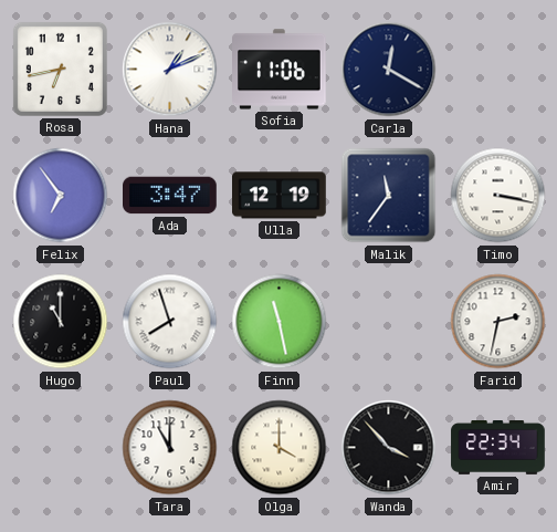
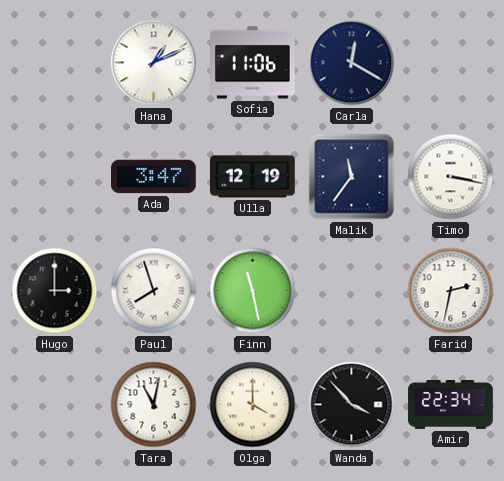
Rosa: 6:43 -> none (60, 69)
Felix: 6:54 -> none (61, 196)
Hugo: 11:00 -> 3:00 (55, 291)
Tara: 11:00 -> 11:02 (154, 405)
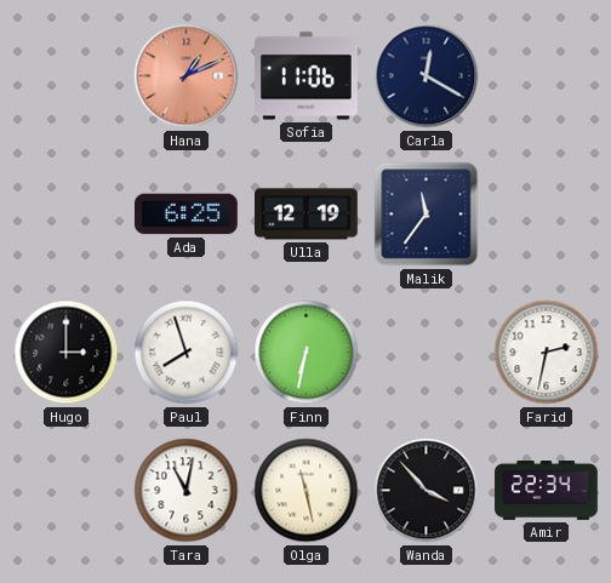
Hana dial: white -> salmon (187, 76)
Ada: 3:47 -> 6:25 (187, 215)
Timo: 3:17 -> none (451, 177)
Finn: 11:28 -> 6:32 (307, 353)
Olga: 4:00 -> 11:28 (307, 491)
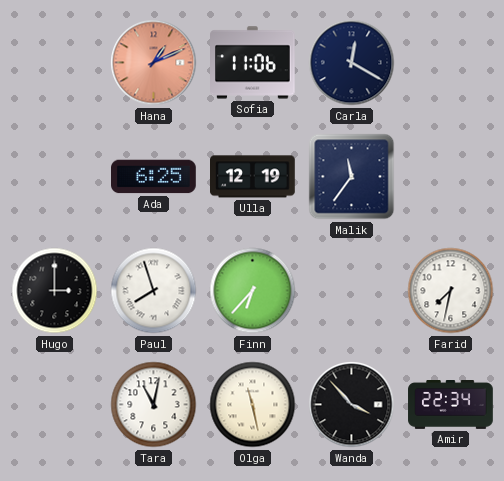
Finn: 6:32 -> 6:37 (253, 291)
Farid: 2:32 -> 7:32 (451, 291)
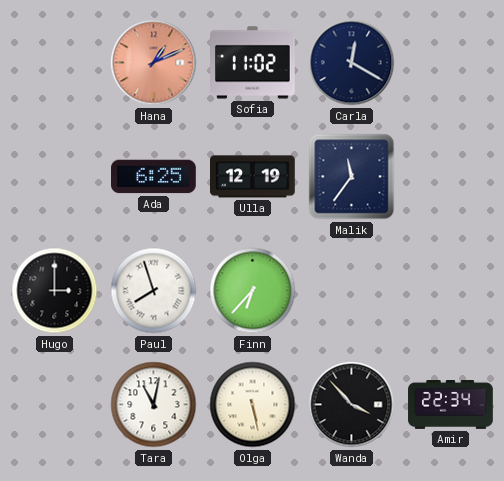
Sofia: 11:06 -> 11:02 (253, 63)
Farid: 7:32 -> none (451, 291)
Olga: 11:28 -> 5:28 (253, 405)
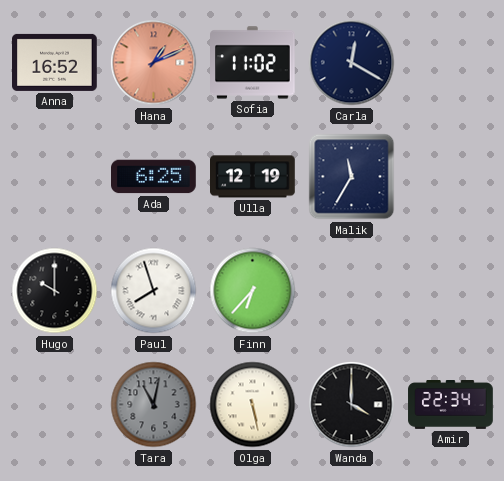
Anna: none -> 16:52 (55, 62)
Malik: 11:36 -> 11:35 (352, 177)
Hugo: 3:00 -> 10:00 (55, 291)
Tara dial: white -> grey (154, 405)
Wanda: 3:53 -> 4:00 (352, 405)
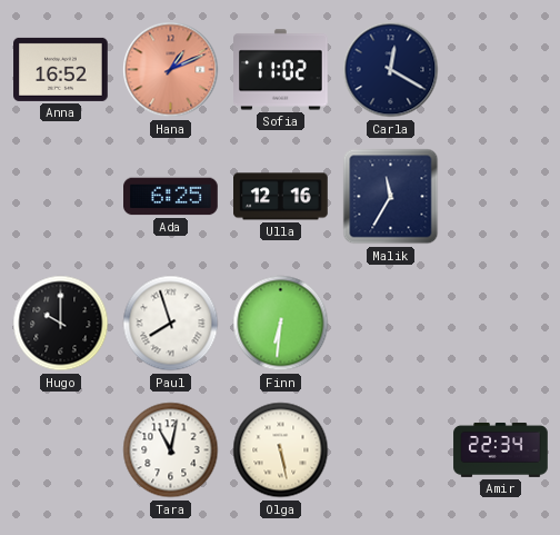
Ulla: 12:19 -> 12:16 (281, 197)
Finn: 6:37 -> 6:31 (281, 324)
Tara dial: grey -> white (171, 450)
Wanda: 4:00 -> none (352, 405)
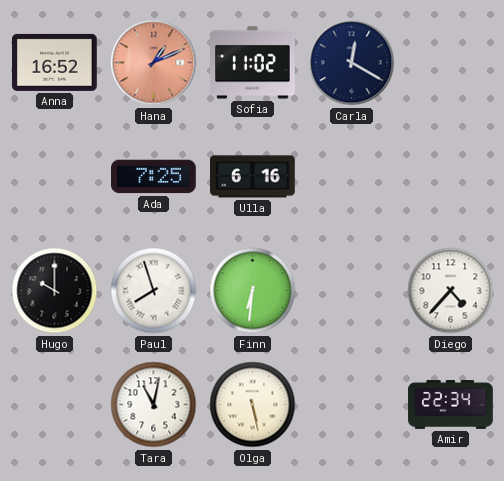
Ada: 6:25 -> 7:25 (154, 177)
Ulla: 12:16 -> 6:16 (253, 177)
Malik: 11:35 -> none (391, 197)
Diego: none -> 4:37 (451, 291)
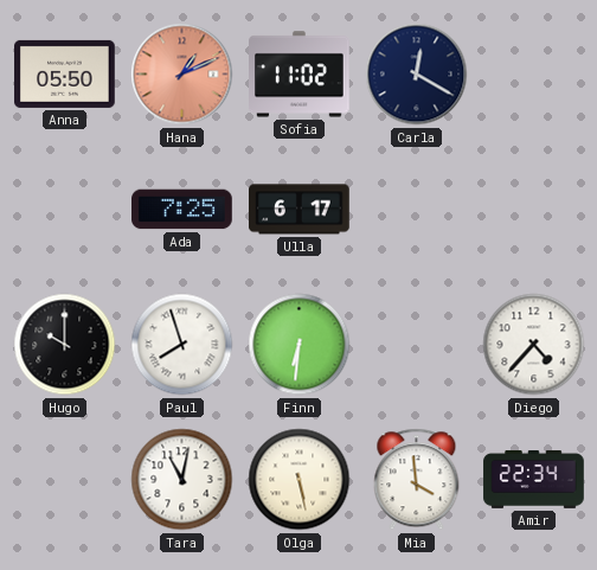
Anna: 16:52 -> 05:50 (65, 73)
Ulla: 6:16 -> 6:17 (300, 210)
Mia: none -> 3:59 (417, 480)
